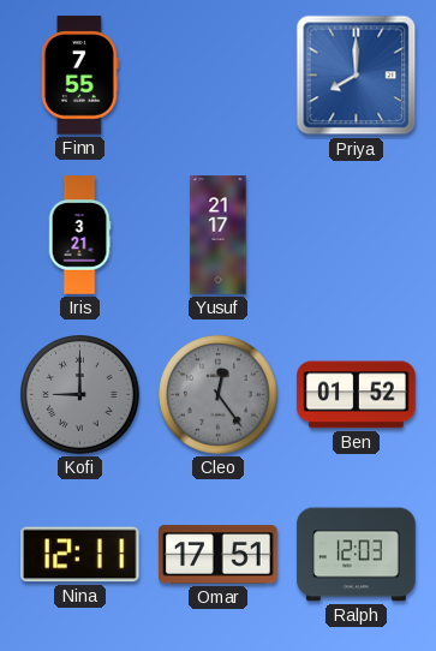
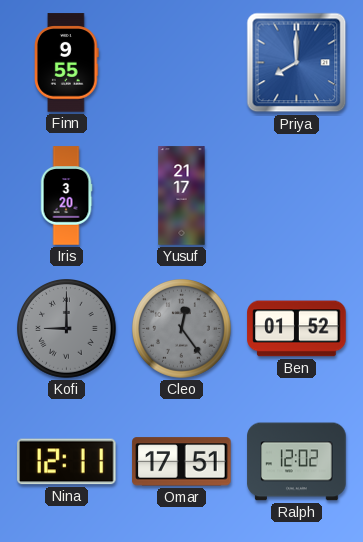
Finn: 7:55 -> 9:55 (67, 63)
Iris: 3:21 -> 3:20 (66, 196)
Ralph: 12:03 -> 12:02 (297, 462)
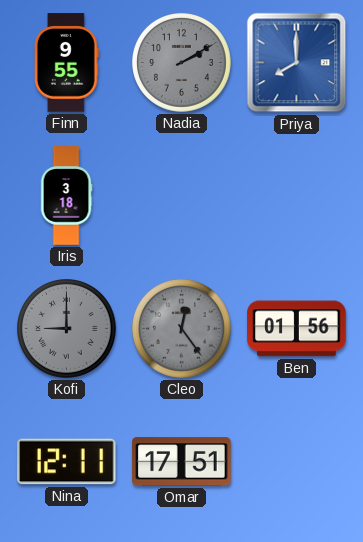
Nadia: none -> 2:10 (182, 63)
Iris: 3:20 -> 3:18 (66, 196)
Yusuf: 21:17 -> none (182, 196)
Ben: 01:52 -> 01:56 (297, 329)
Ralph: 12:02 -> none (297, 462)
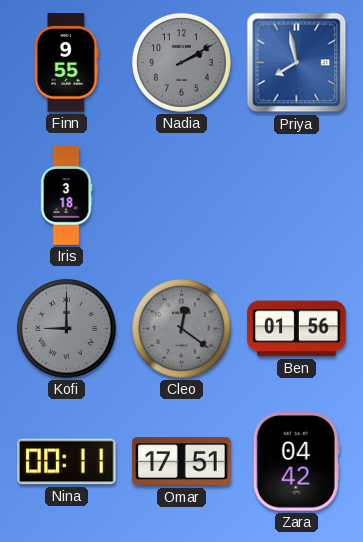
Priya: 8:00 -> 7:58 (297, 63)
Cleo: 12:24 -> 12:21 (182, 329)
Nina: 12:11 -> 00:11 (67, 462)
Zara: none -> 04:42 (296, 462)
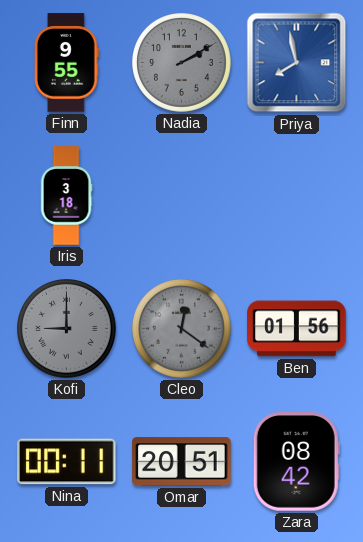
Omar: 17:51 -> 20:51 (182, 462)
Zara: 04:42 -> 08:42 (296, 462)
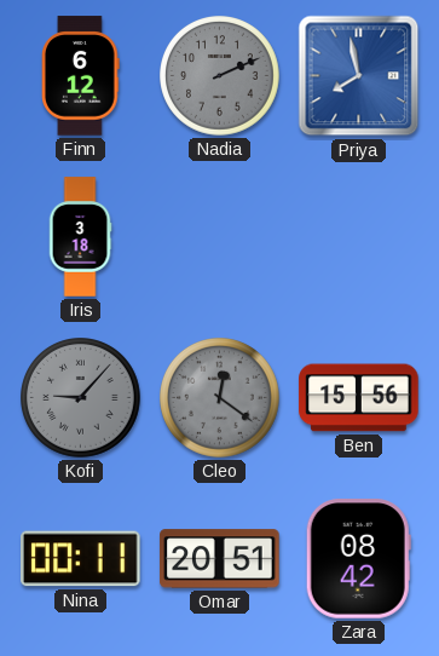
Finn: 9:55 -> 6:12 (81, 76)
Nadia: 2:10 -> 2:11 (220, 76)
Kofi: 9:00 -> 9:07 (81, 398)
Ben: 01:56 -> 15:56 (359, 398)
